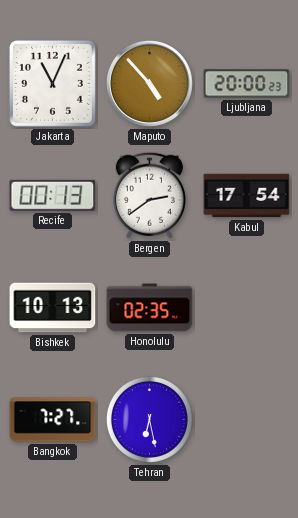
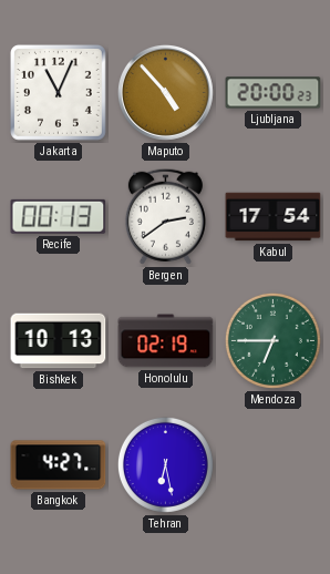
Honolulu: 02:35 -> 02:19 (166, 341)
Mendoza: none -> 6:45 (272, 340)
Bangkok: 7:27 -> 4:27 (59, 465)
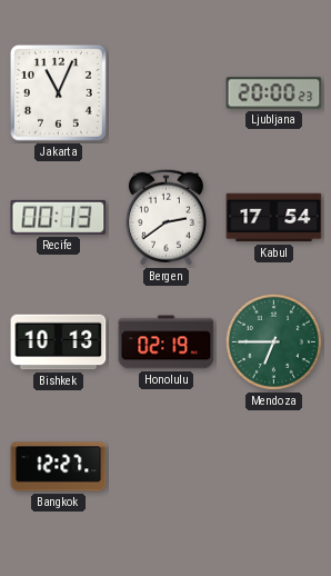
Maputo: 4:53 -> none (165, 92)
Bangkok: 4:27 -> 12:27 (59, 467)
Tehran: 6:28 -> none (165, 464)
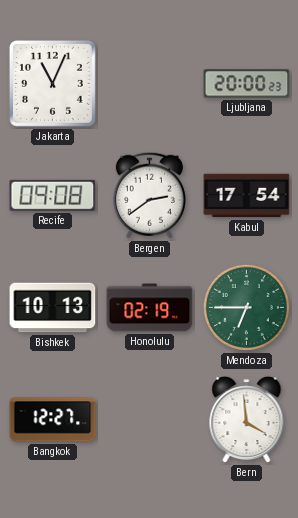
Recife: 00:13 -> 09:08 (53, 195)
Bern: none -> 3:59 (247, 420)
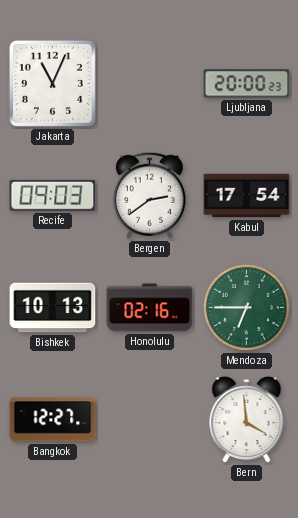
Recife: 09:08 -> 09:03 (53, 195)
Honolulu: 02:19 -> 02:16 (150, 308)
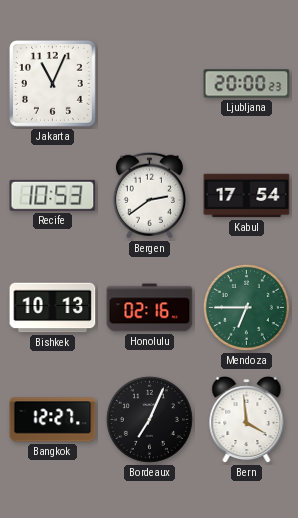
Recife: 09:03 -> 10:53 (53, 195)
Bordeaux: none -> 7:04 (149, 419)
